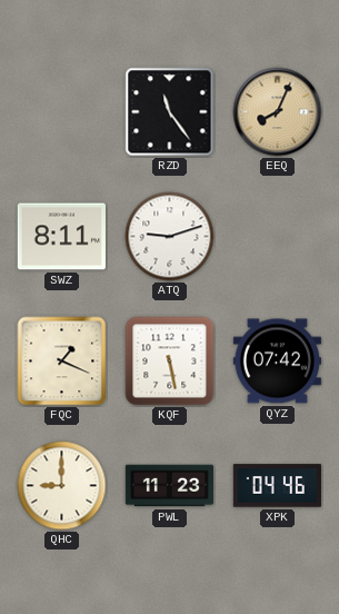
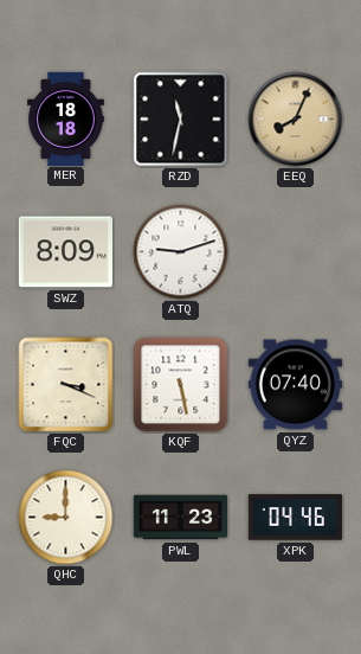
MER: none -> 18:18 (66, 118)
RZD: 11:24 -> 11:32 (181, 120)
SWZ: 8:11 -> 8:09 (65, 252)
FQC: 1:19 -> 3:19 (66, 385)
QYZ: 07:42 -> 07:40 (295, 385)
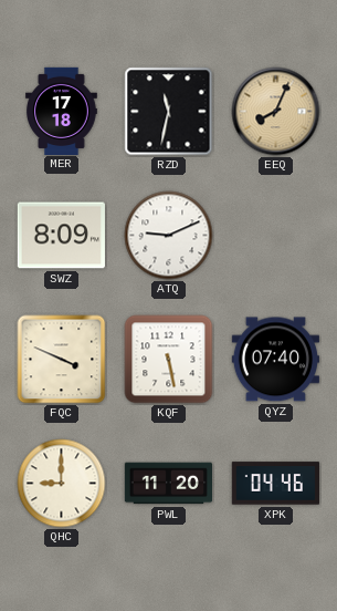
MER: 18:18 -> 17:18 (62, 111)
ATQ: 9:12 -> 9:11 (169, 236)
FQC: 3:19 -> 3:49 (62, 360)
PWL: 11:23 -> 11:20 (168, 484)
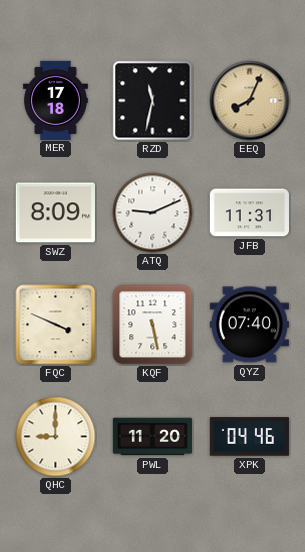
JFB: none -> 11:31 (249, 213)
